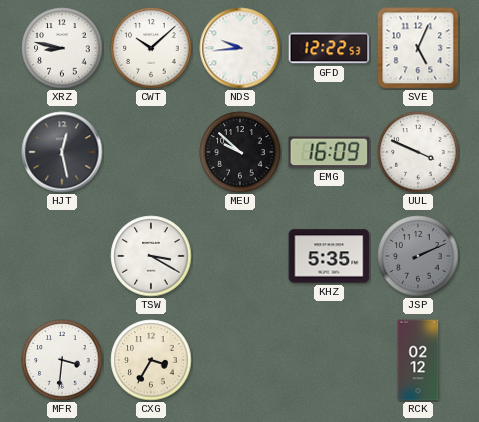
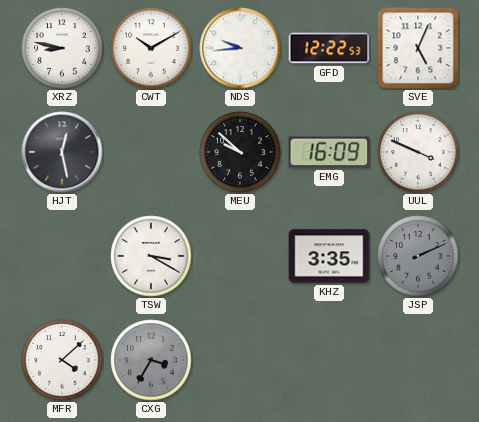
CWT: 10:08 -> 10:10 (151, 48)
KHZ: 5:35 -> 3:35 (329, 256)
MFR: 3:31 -> 4:08 (62, 360)
CXG dial: cream -> grey (151, 360)
RCK: 02:12 -> none (418, 360)
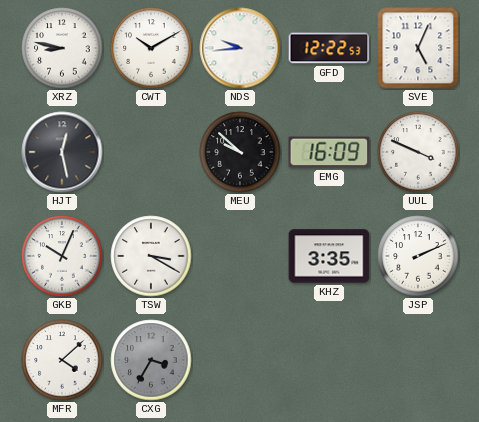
GKB: none -> 10:04 (62, 256)
JSP dial: grey -> white (418, 256)
